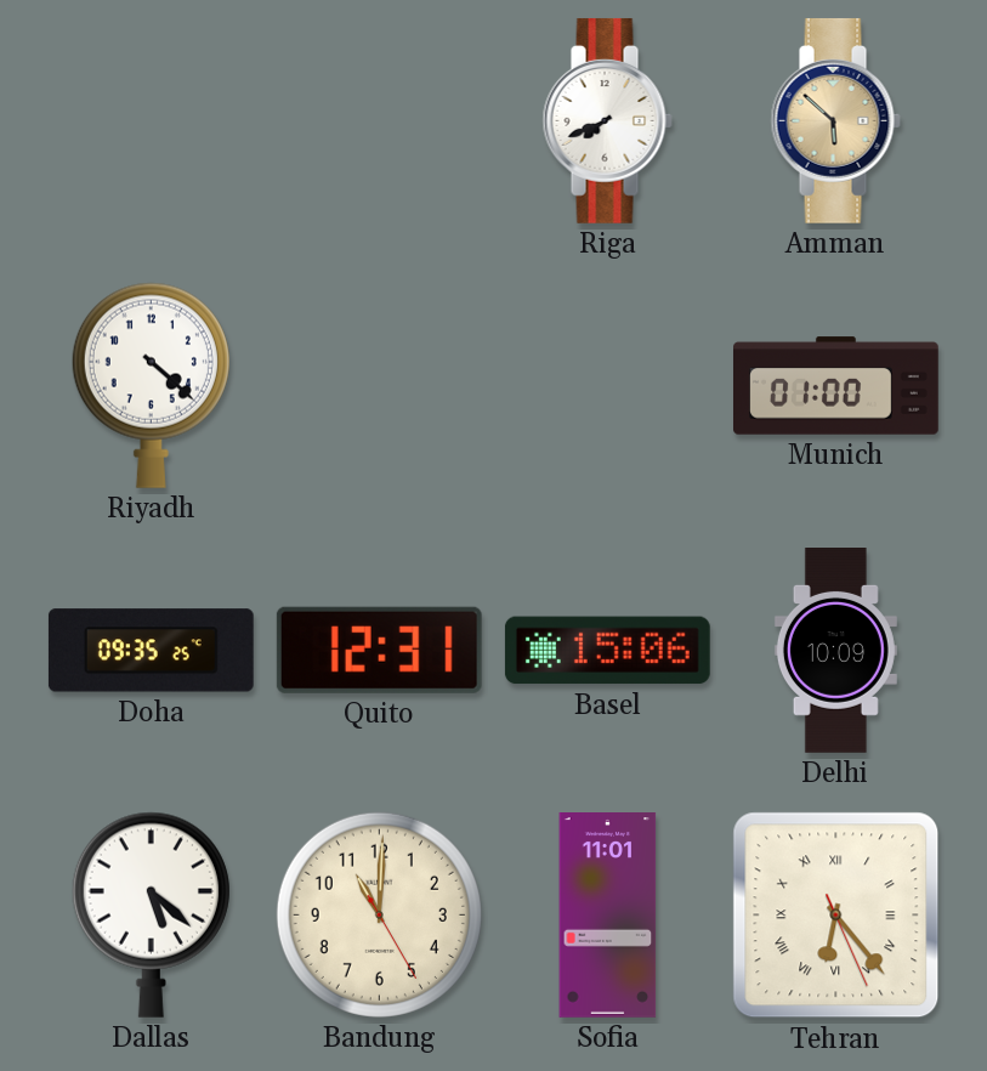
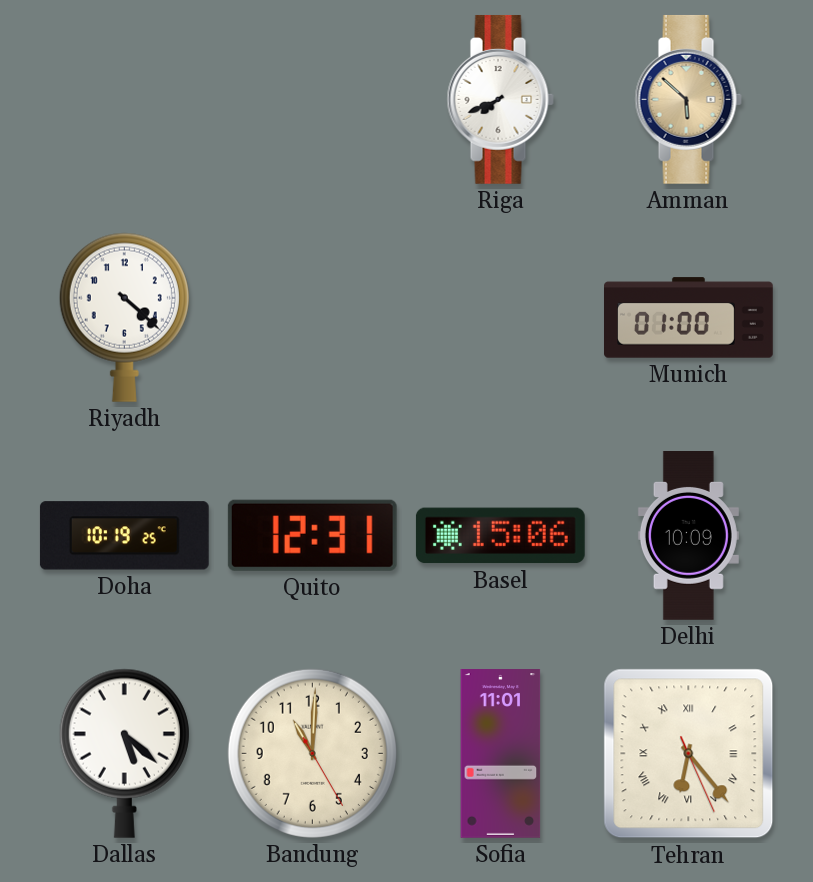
Doha: 09:35 -> 10:19 (124, 536)
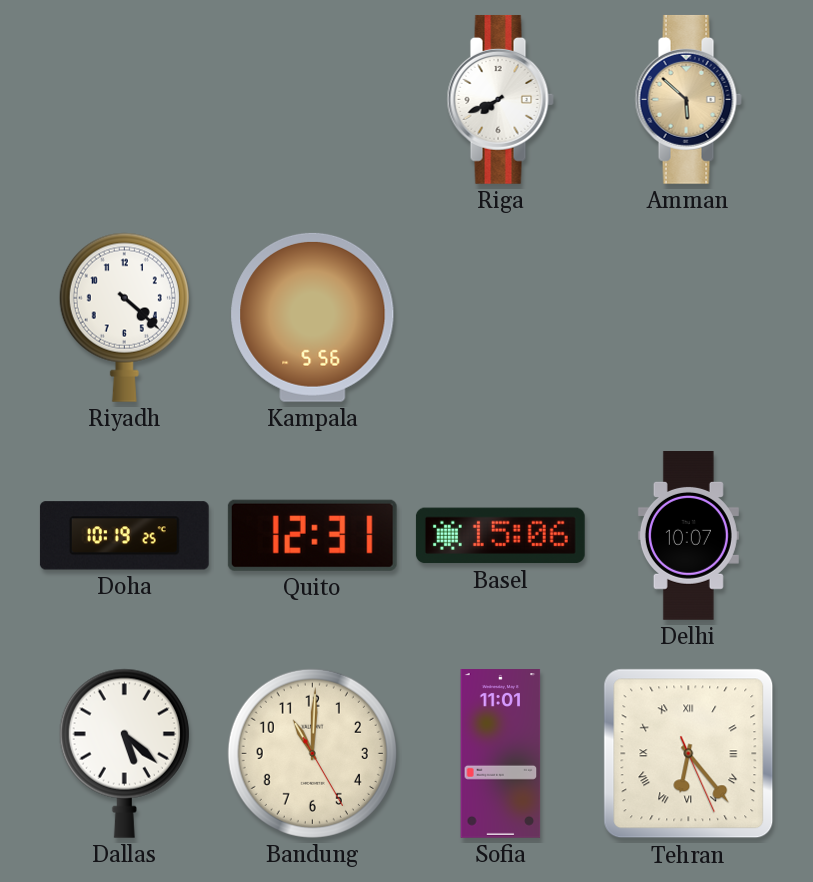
Kampala: none -> 5:56 (313, 317)
Munich: 01:00 -> none (689, 318)
Delhi: 10:09 -> 10:07 (688, 536)
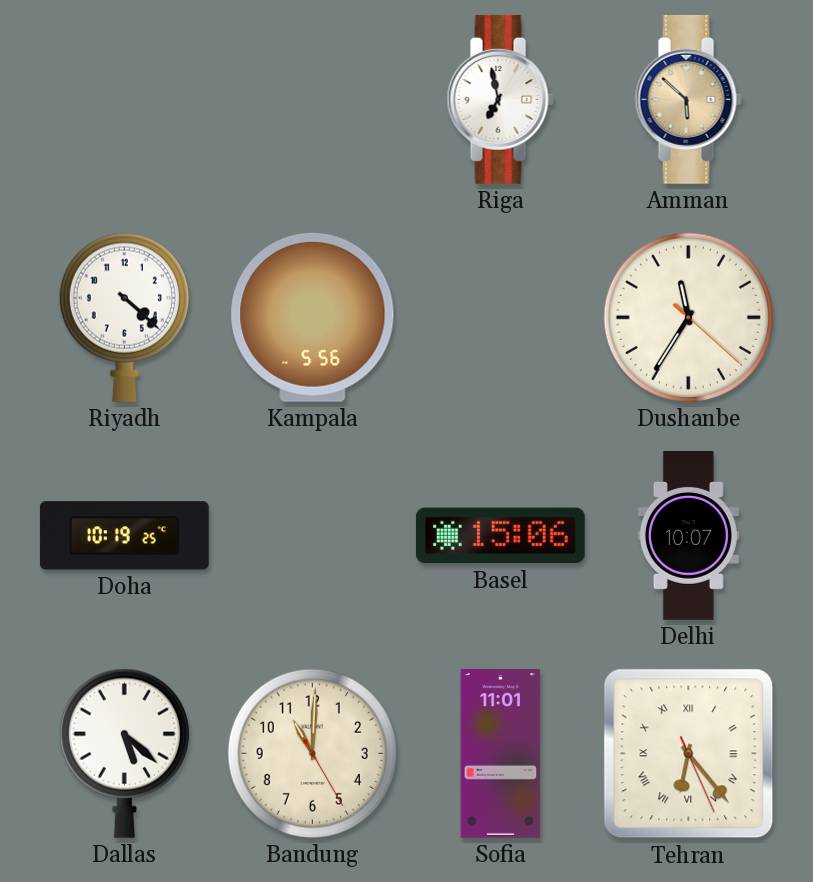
Riga: 7:41 -> 6:58 (500, 99)
Dushanbe: none -> 11:35 (688, 317)
Quito: 12:31 -> none (312, 535)
